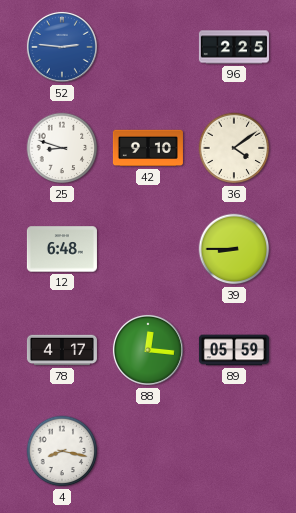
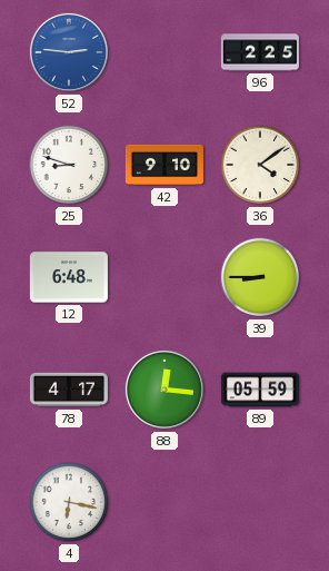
4: 8:17 -> 6:17 (69, 502)
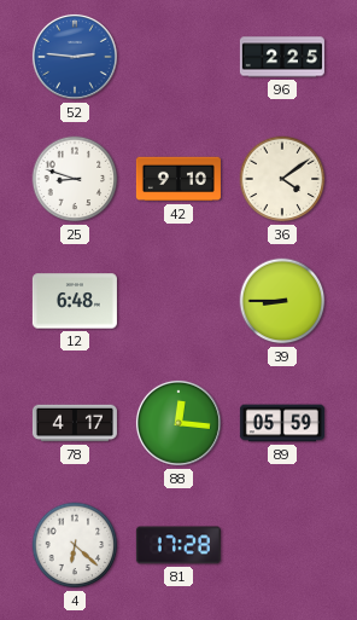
4: 6:17 -> 6:22 (75, 545)
81: none -> 17:28 (178, 545)
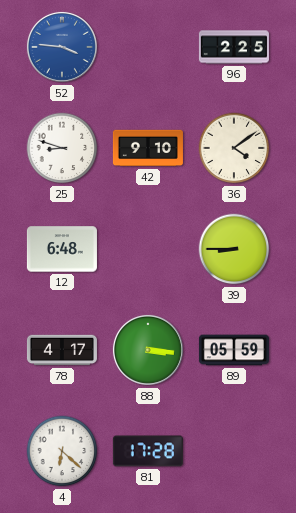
52: 2:46 -> 3:46 (62, 47)
88: 12:16 -> 3:16 (148, 350)
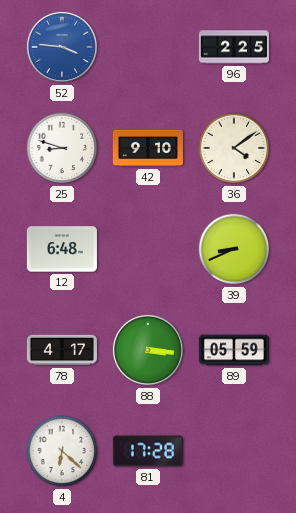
39: 8:45 -> 8:41 (234, 249)
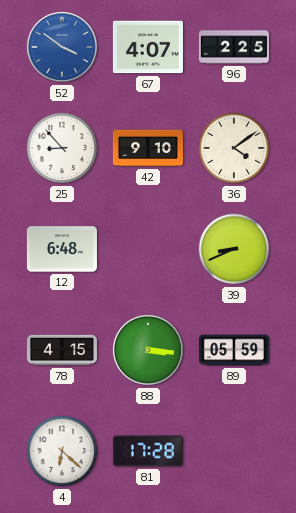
52: 3:46 -> 3:51 (62, 47)
67: none -> 4:07 (148, 47)
25: 8:48 -> 8:53 (62, 148)
78: 4:17 -> 4:15 (62, 350)
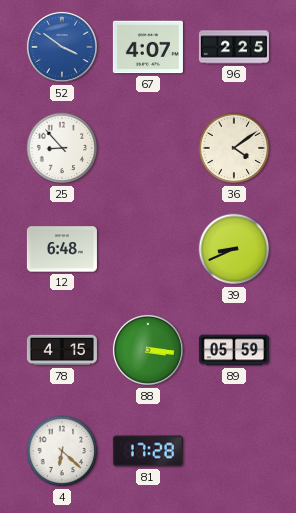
42: 9:10 -> none (148, 148)
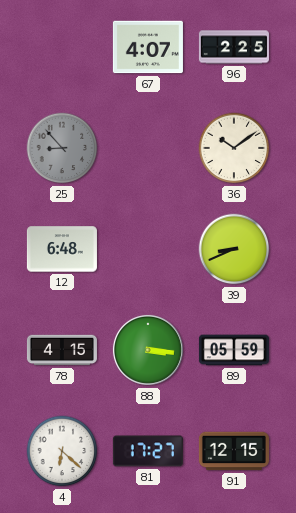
52: 3:51 -> none (62, 47)
25 dial: white -> grey (62, 148)
36: 4:09 -> 10:09 (234, 148)
81: 17:28 -> 17:27 (148, 451)
91: none -> 12:15 (234, 451)
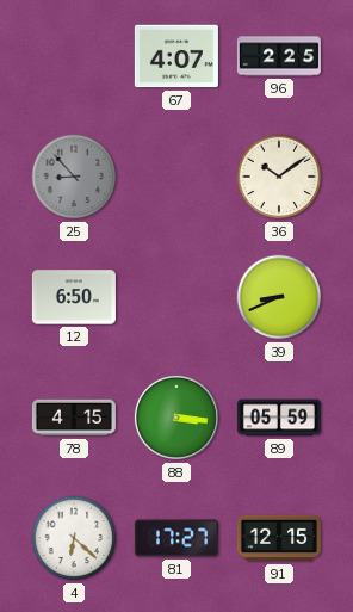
12: 6:48 -> 6:50 (74, 297)
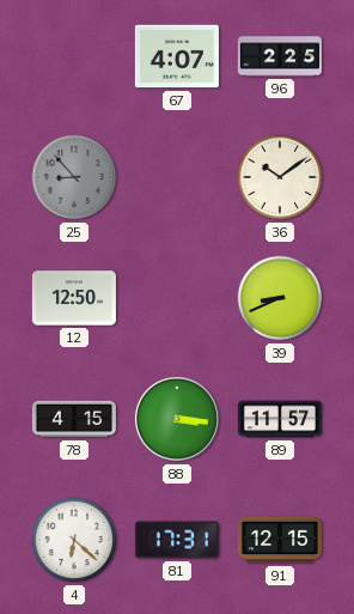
12: 6:50 -> 12:50 (74, 298)
89: 05:59 -> 11:57 (280, 419)
81: 17:27 -> 17:31 (177, 540)
